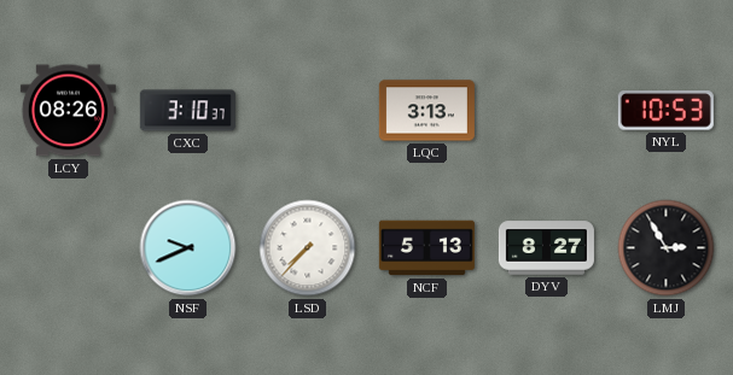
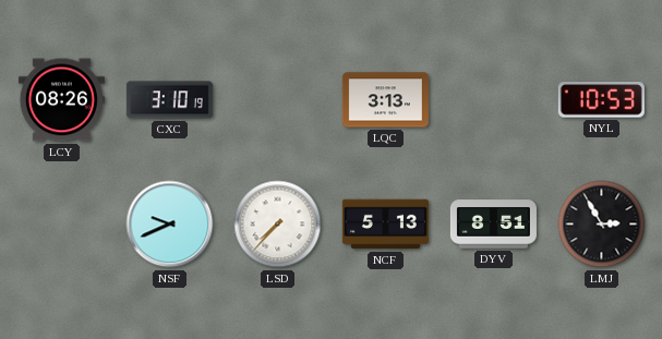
CXC: 3:10:37 -> 3:10:19 (169, 100)
DYV: 8:27 -> 8:51 (493, 225)
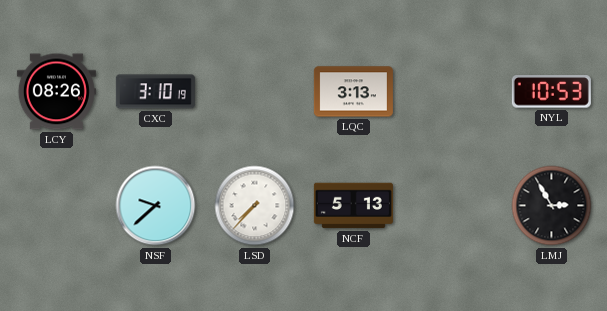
NSF: 9:41 -> 9:38 (156, 206)
DYV: 8:51 -> none (493, 225)
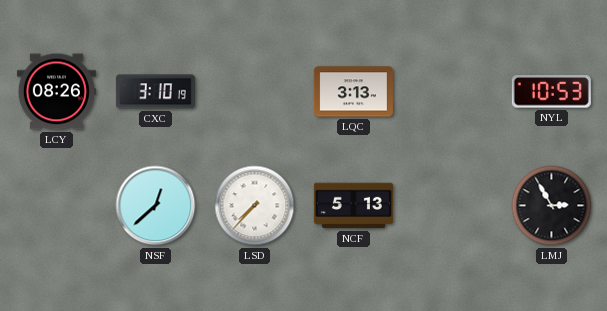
NSF: 9:38 -> 12:38 (156, 206)
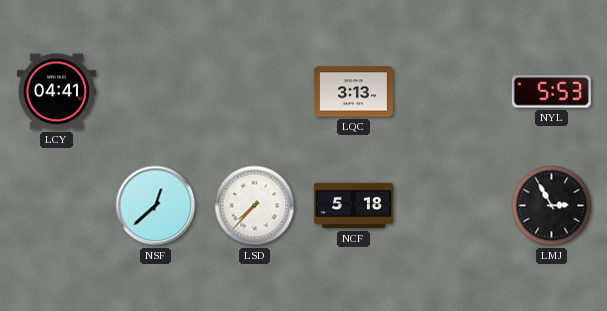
LCY: 08:26 -> 04:41 (56, 92)
CXC: 3:10 -> none (155, 92)
NYL: 10:53 -> 5:53 (551, 92)
NCF: 5:13 -> 5:18 (353, 206)
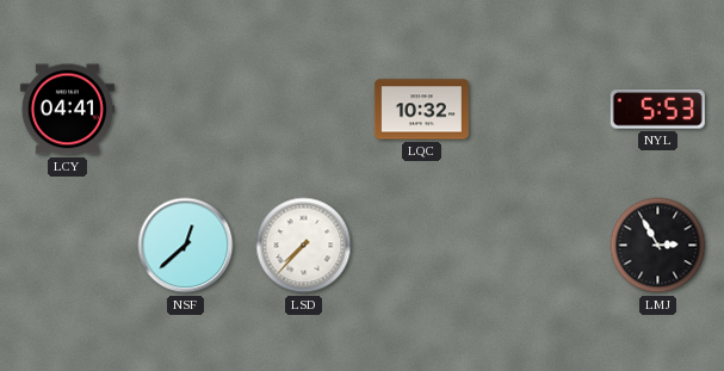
LQC: 3:13 -> 10:32 (421, 110)
NCF: 5:18 -> none (353, 206)
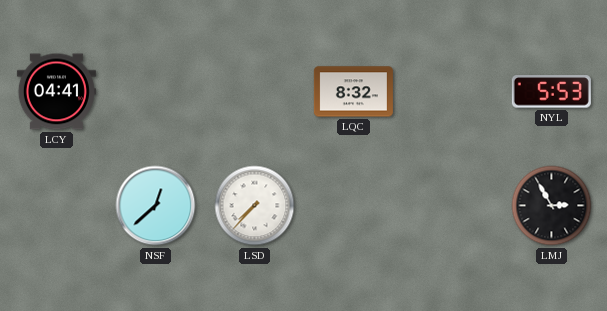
LQC: 10:32 -> 8:32 (353, 92)
